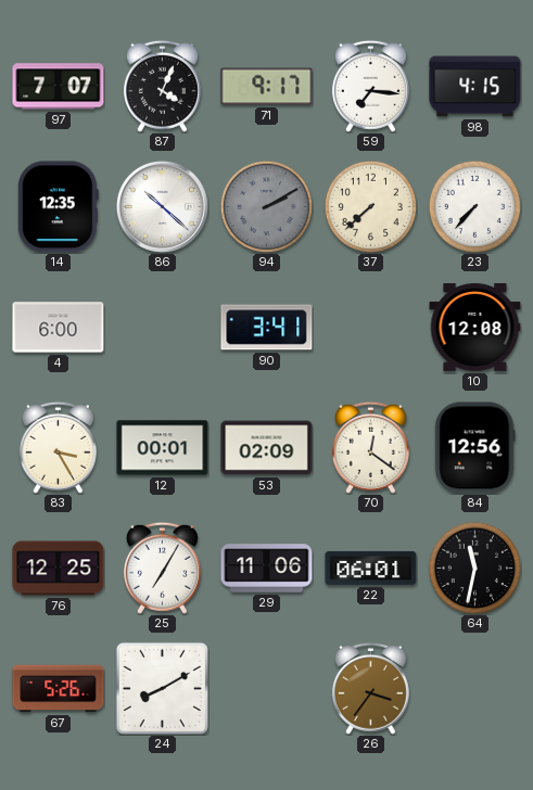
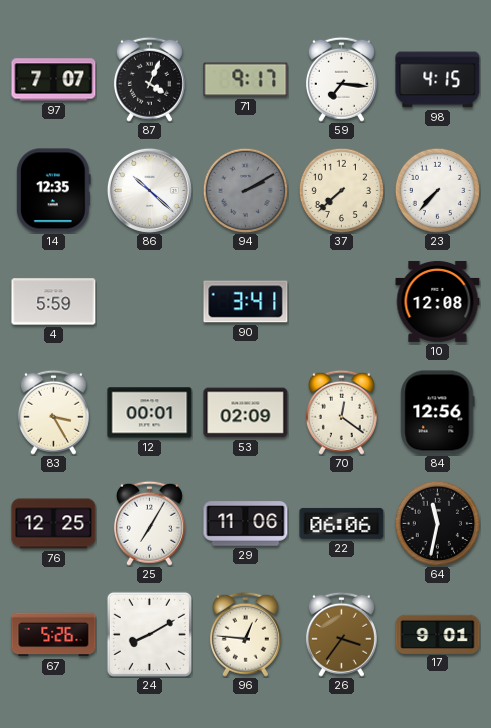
4: 6:00 -> 5:59 (54, 302)
22: 06:01 -> 06:06 (342, 523)
96: none -> 12:46 (245, 634)
17: none -> 9:01 (438, 634)
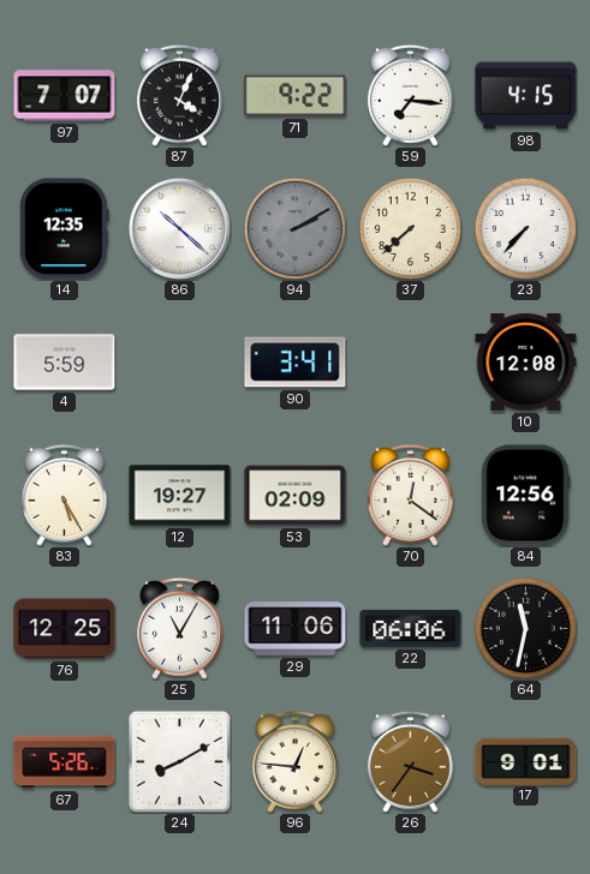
71: 9:17 -> 9:22 (296, 96)
83: 3:25 -> 5:25 (64, 495)
12: 00:01 -> 19:27 (180, 496)
25: 7:05 -> 11:05 (179, 628)
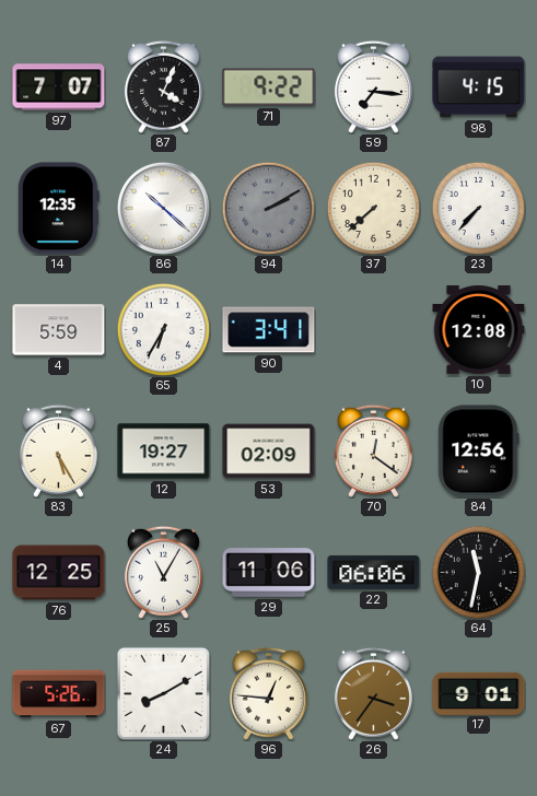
65: none -> 6:35 (163, 329)
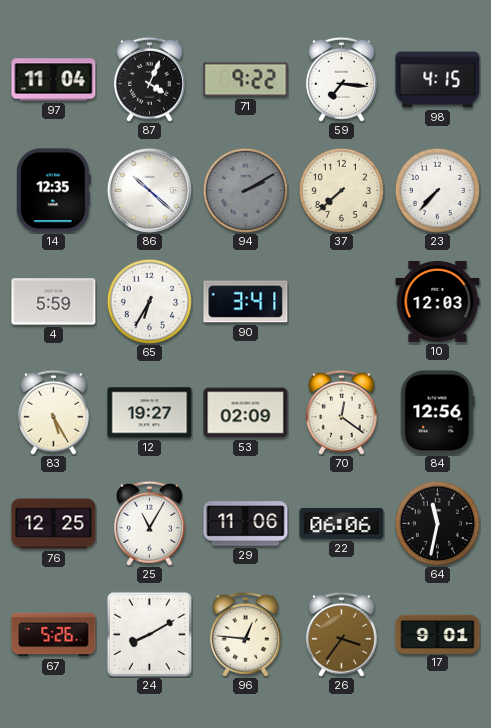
97: 7:07 -> 11:04 (54, 80)
10: 12:08 -> 12:03 (438, 301)
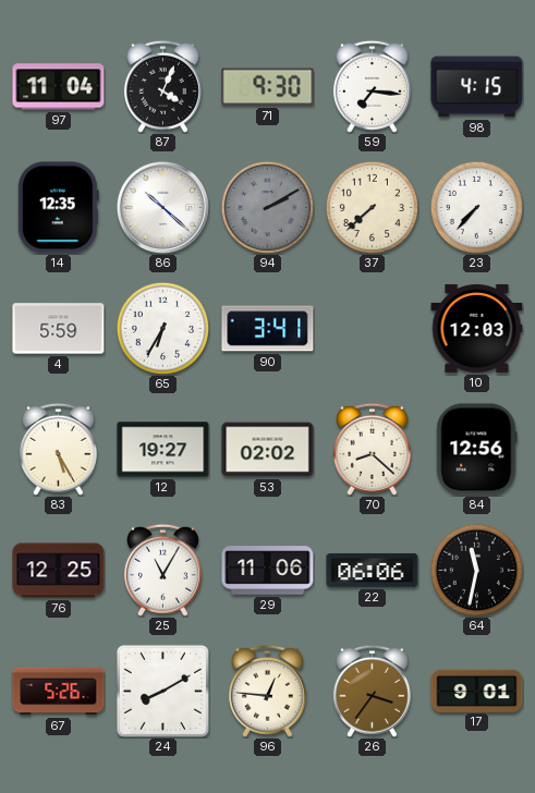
71: 9:22 -> 9:30 (268, 87)
53: 02:09 -> 02:02 (268, 450)
70: 12:21 -> 8:22 (372, 449)
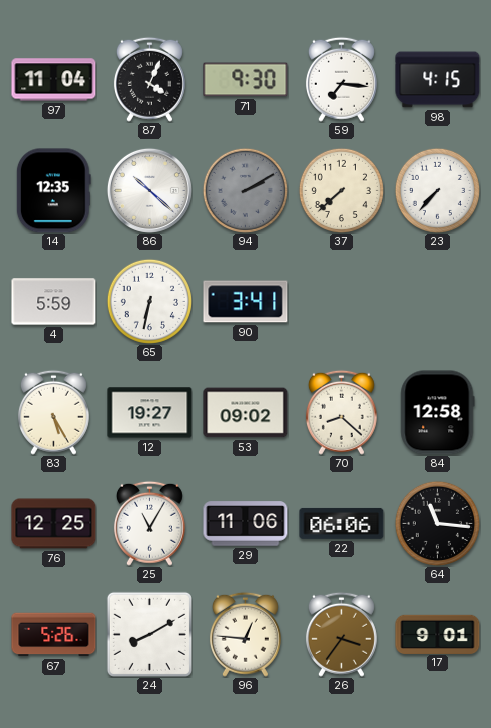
65: 6:35 -> 6:32 (149, 301)
10: 12:03 -> none (477, 328)
53: 02:02 -> 09:02 (246, 413)
84: 12:56 -> 12:58 (438, 413)
64: 11:32 -> 11:16 (437, 523)
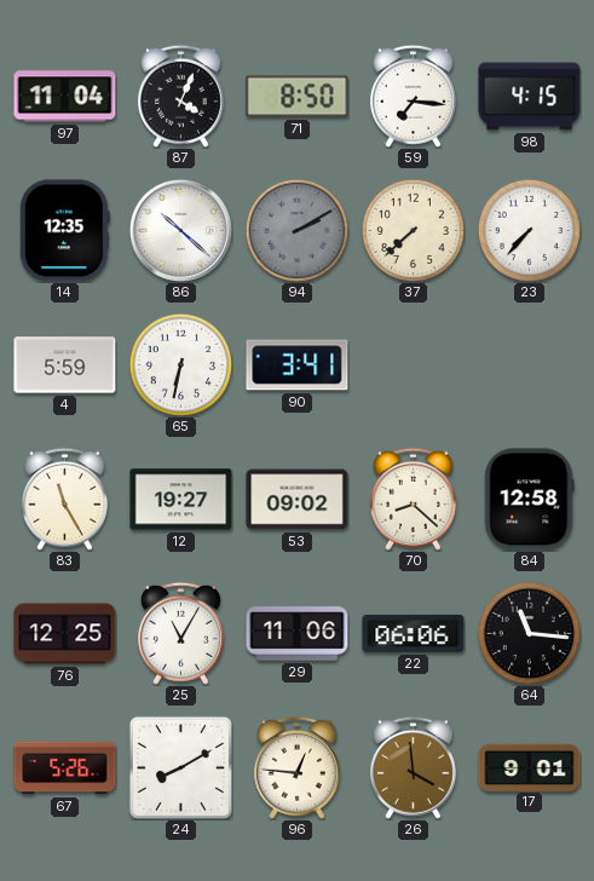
71: 9:30 -> 8:50 (298, 97)
83: 5:25 -> 11:25 (64, 499)
26: 3:36 -> 3:59 (413, 767)
